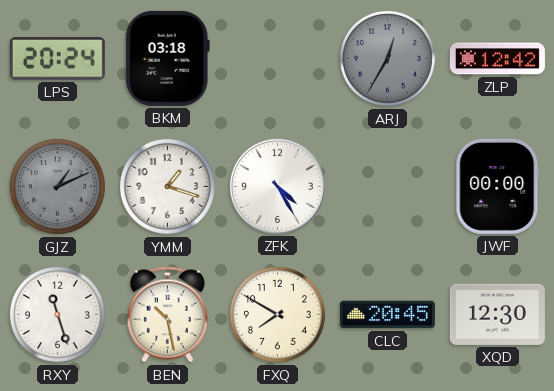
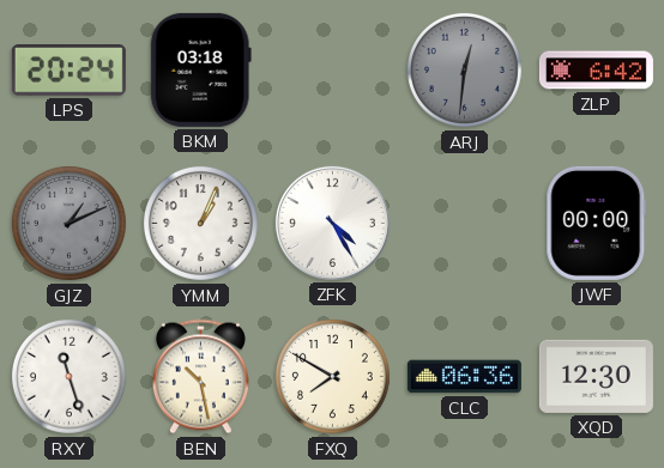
ARJ: 12:35 -> 12:31 (464, 69)
ZLP: 12:42 -> 6:42 (596, 71)
YMM: 1:18 -> 1:04 (200, 223)
CLC: 20:45 -> 06:36 (464, 377)
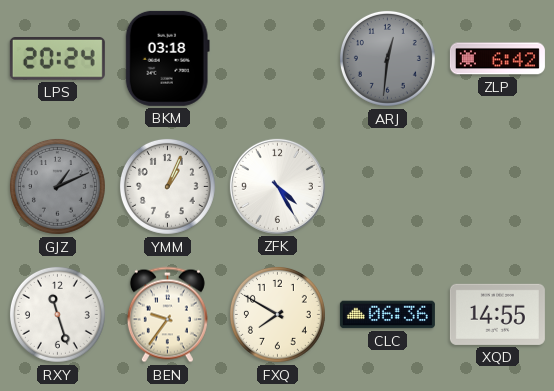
JWF: 00:00 -> none (597, 223)
BEN: 10:28 -> 9:36 (167, 315)
XQD: 12:30 -> 14:55 (497, 314)
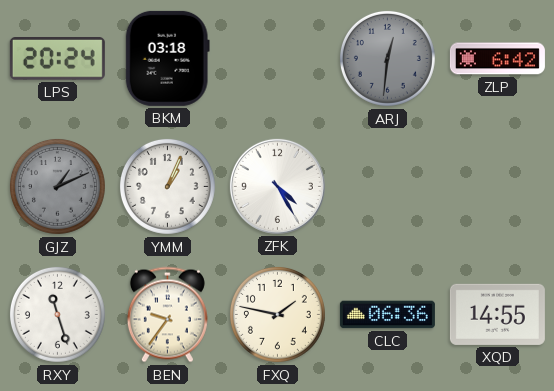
FXQ: 7:50 -> 1:47 (277, 314)
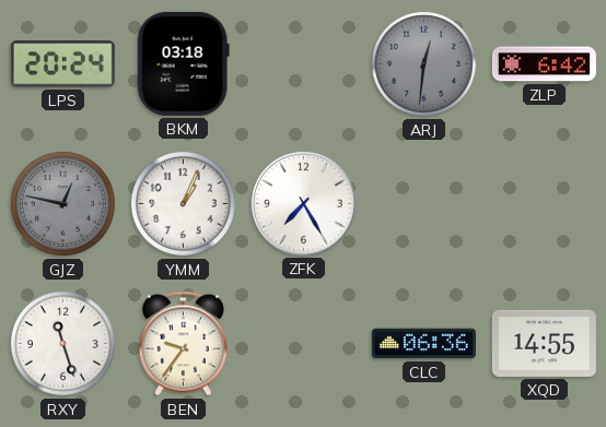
GJZ: 1:11 -> 12:47 (62, 203)
ZFK: 4:25 -> 7:25 (303, 203)
FXQ: 1:47 -> none (277, 314)
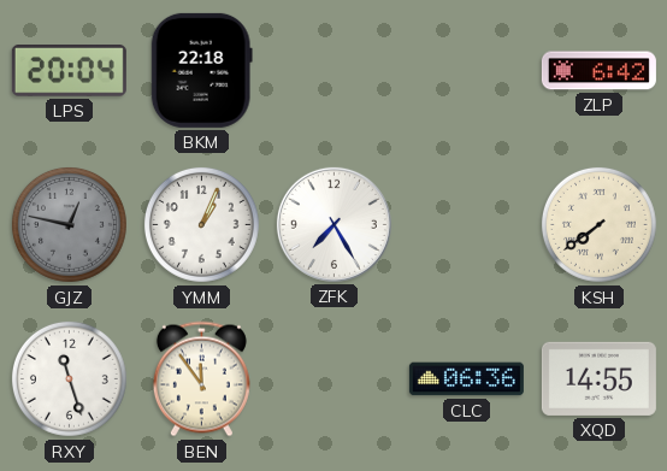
LPS: 20:24 -> 20:04 (69, 71)
BKM: 03:18 -> 22:18 (201, 70)
ARJ: 12:31 -> none (423, 63)
KSH: none -> 7:39 (598, 224)
BEN: 9:36 -> 11:54 (201, 379)
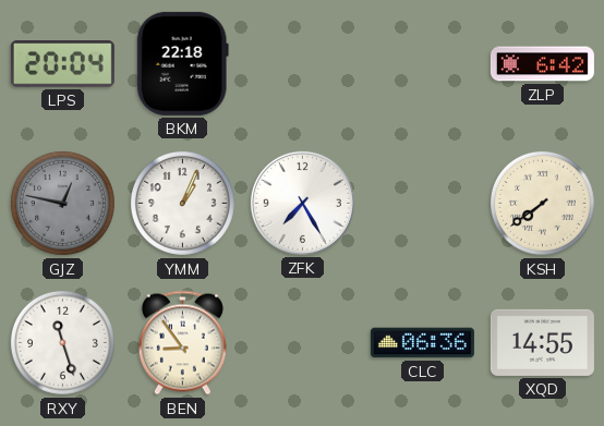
BEN: 11:54 -> 8:54 (182, 343)
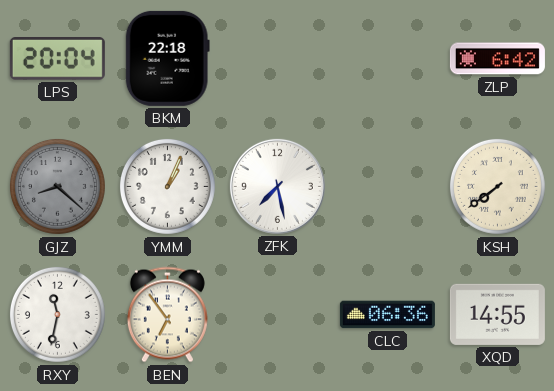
GJZ: 12:47 -> 8:22 (57, 186)
ZFK: 7:25 -> 7:28 (277, 186)
RXY: 11:27 -> 11:32 (57, 314)
BEN: 8:54 -> 6:54 (167, 315)
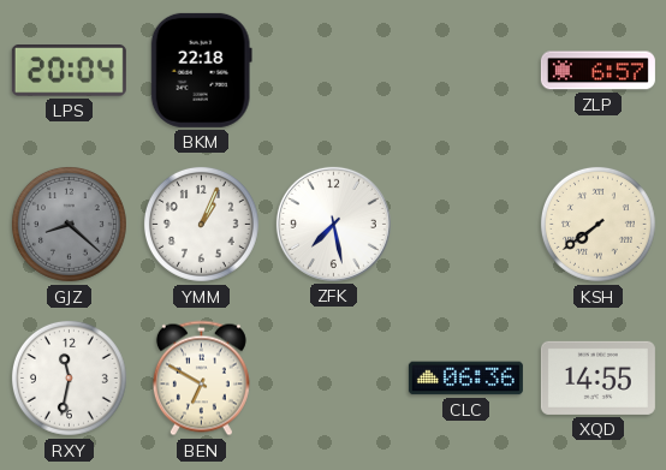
ZLP: 6:42 -> 6:57 (597, 71)
BEN: 6:54 -> 6:50 (201, 379)
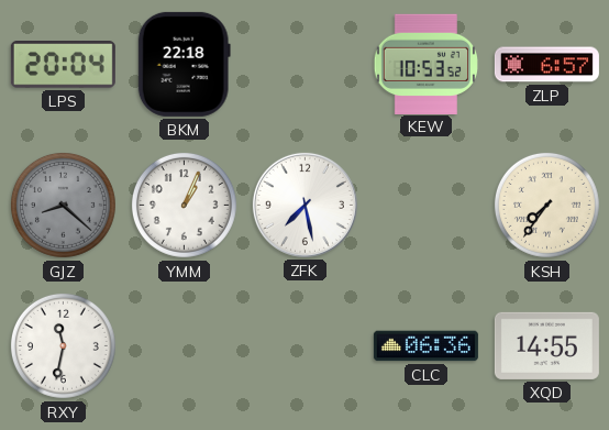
KEW: none -> 10:53 (425, 64)
KSH: 7:39 -> 7:36 (546, 205)
BEN: 6:50 -> none (201, 379)
